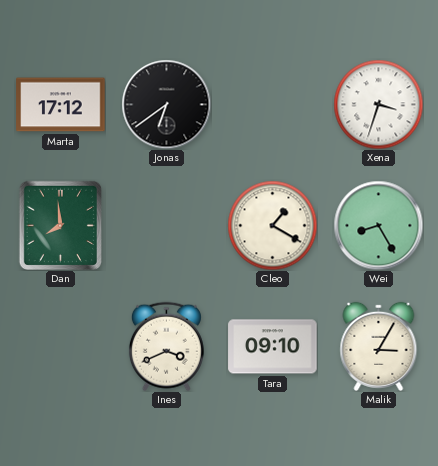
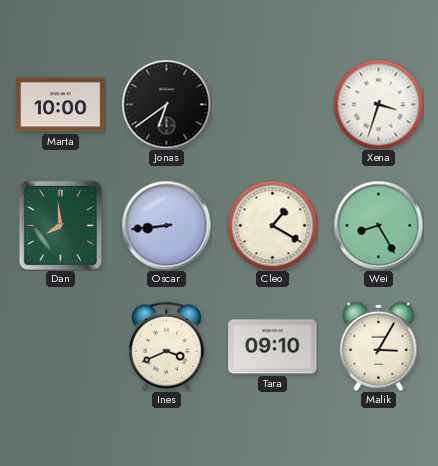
Marta: 17:12 -> 10:00 (61, 105)
Oscar: none -> 8:44 (166, 225)
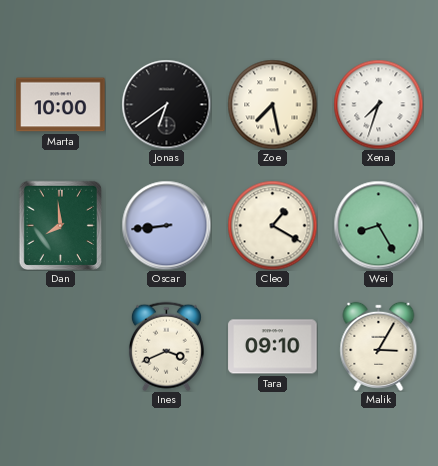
Zoe: none -> 7:28 (272, 104)
Xena: 3:33 -> 7:33 (378, 104)
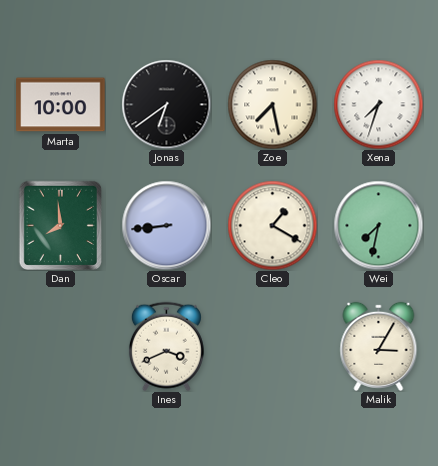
Wei: 8:25 -> 7:32 (378, 225)
Tara: 09:10 -> none (273, 347)
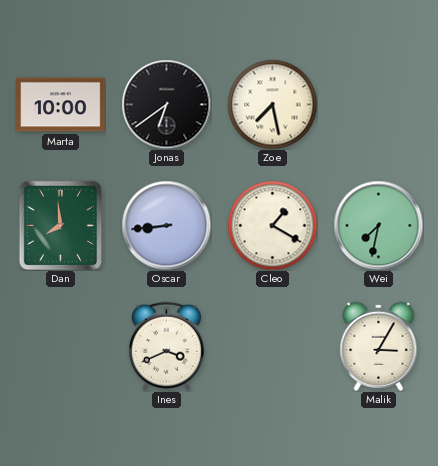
Xena: 7:33 -> none (378, 104)
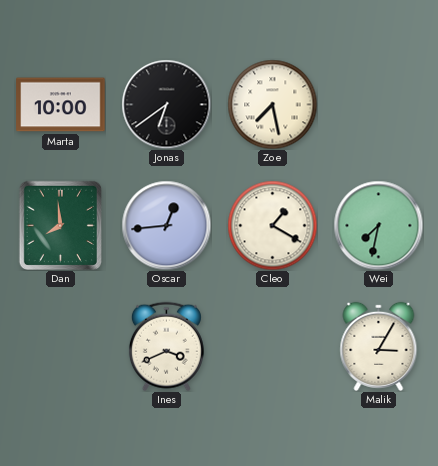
Oscar: 8:44 -> 12:44 (166, 225)
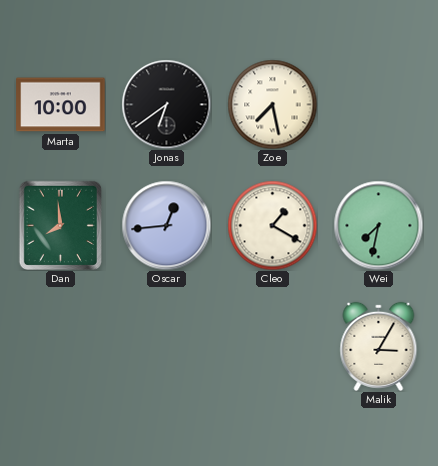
Ines: 3:41 -> none (166, 346)
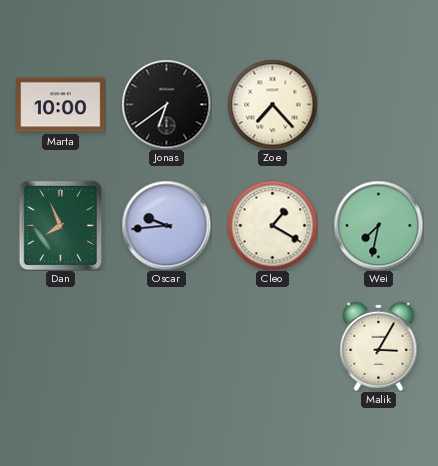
Zoe: 7:28 -> 7:23 (272, 104)
Dan: 7:59 -> 7:56 (60, 225)
Oscar: 12:44 -> 9:44 (166, 225)
